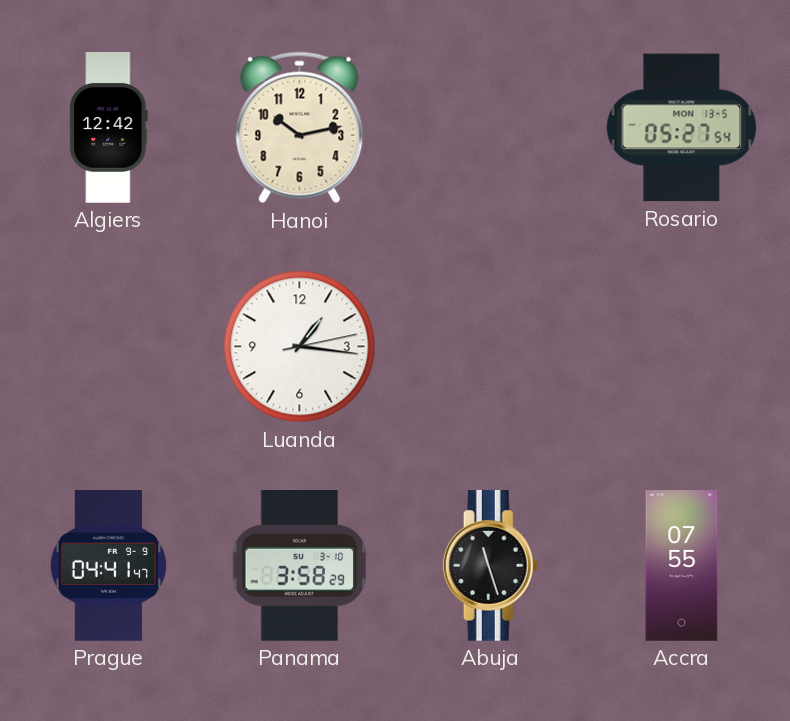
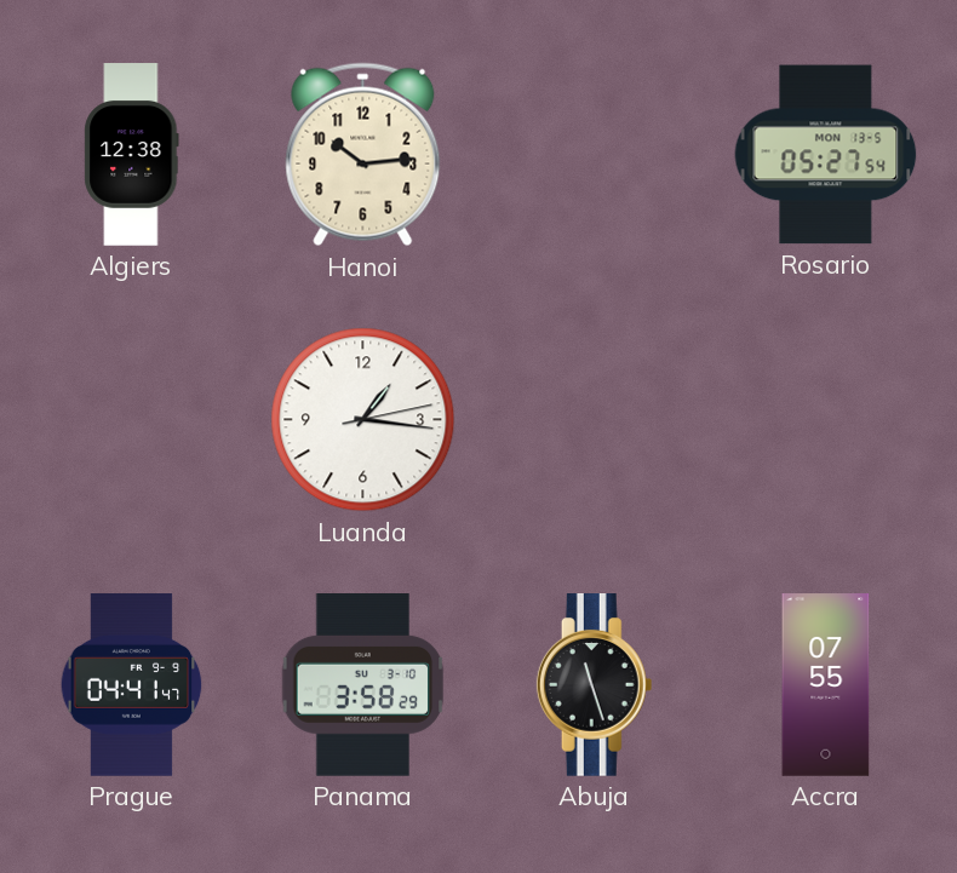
Algiers: 12:42 -> 12:38 (132, 155)
Hanoi: 10:13 -> 10:14 (363, 155)
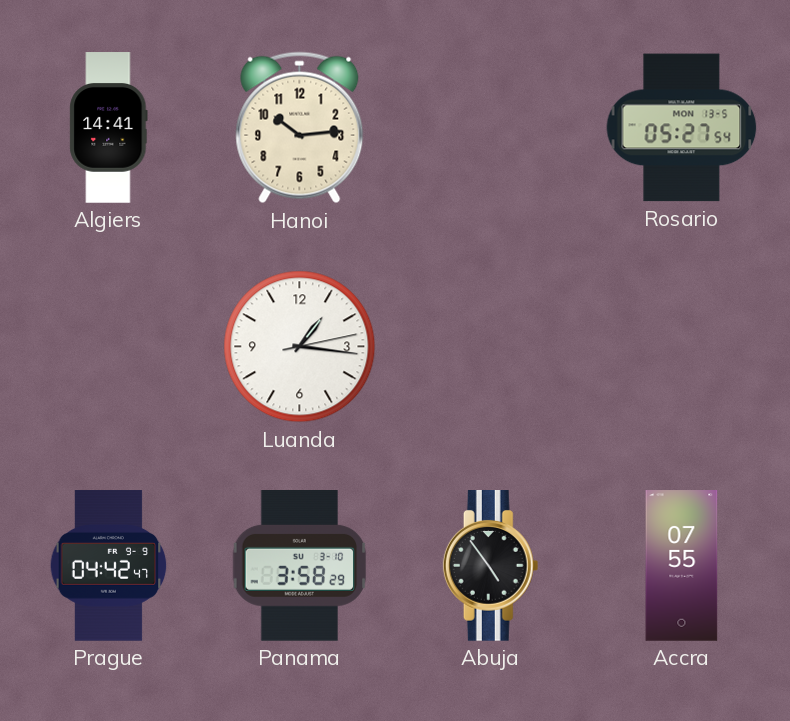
Algiers: 12:38 -> 14:41 (109, 128)
Prague: 04:41 -> 04:42 (109, 566)
Abuja: 11:27 -> 4:54 (491, 566)
